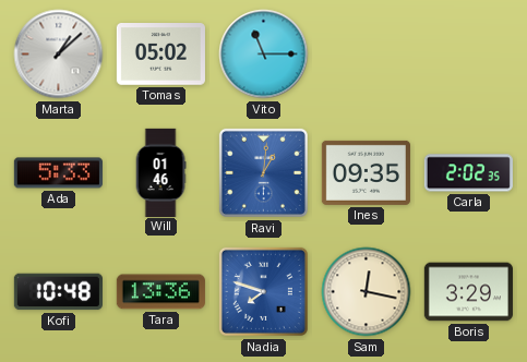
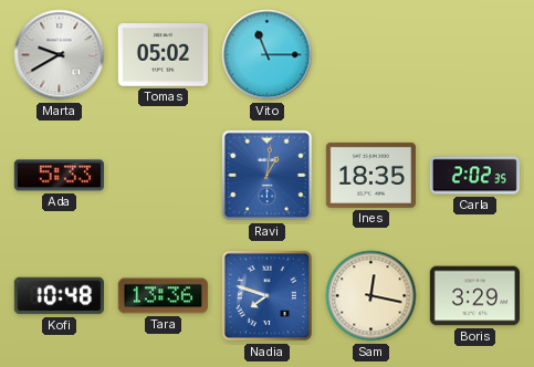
Marta: 1:08 -> 9:40 (60, 55)
Will: 01:46 -> none (160, 172)
Ines: 09:35 -> 18:35 (370, 175)
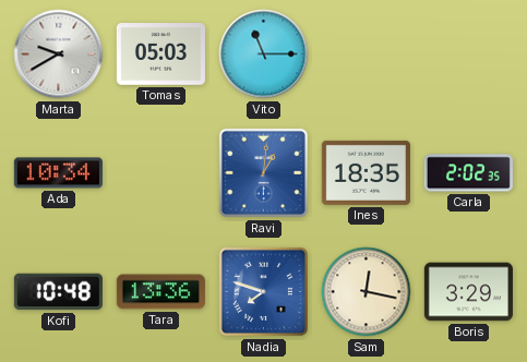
Tomas: 05:02 -> 05:03 (160, 55)
Ada: 5:33 -> 10:34 (58, 173)
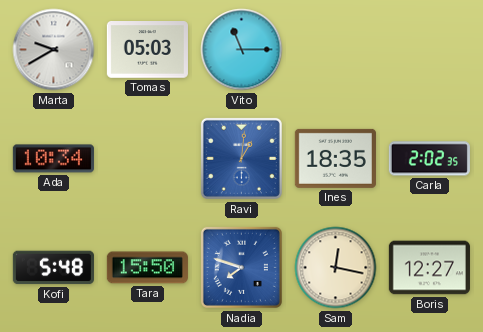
Kofi: 10:48 -> 5:48 (53, 268)
Tara: 13:36 -> 15:50 (147, 268)
Boris: 3:29 -> 12:27 (429, 268)
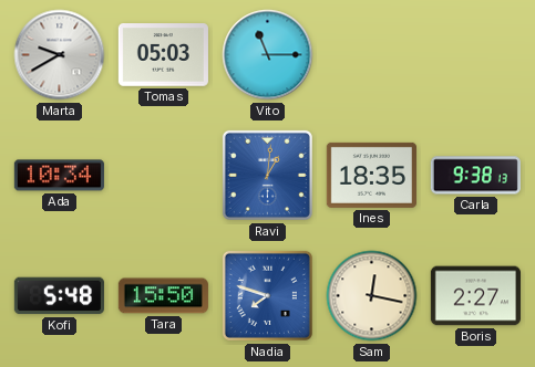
Carla: 2:02 -> 9:38 (475, 176)
Boris: 12:27 -> 2:27 (475, 296)
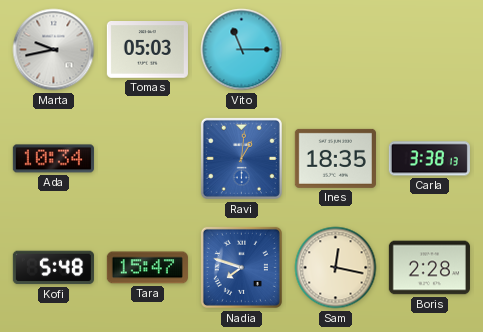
Marta: 9:40 -> 9:43 (54, 50)
Carla: 9:38 -> 3:38 (429, 159)
Tara: 15:50 -> 15:47 (147, 268)
Boris: 2:27 -> 2:28 (429, 268)
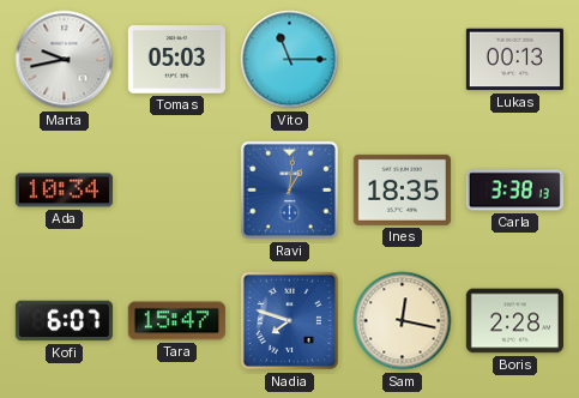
Lukas: none -> 00:13 (514, 60)
Kofi: 5:48 -> 6:07 (64, 321)
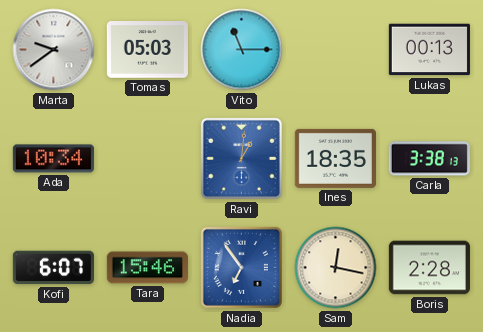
Marta: 9:43 -> 9:39 (54, 50)
Tara: 15:47 -> 15:46 (147, 268)
Nadia: 7:48 -> 6:54 (241, 267)
